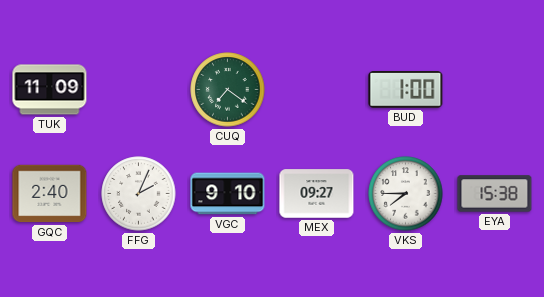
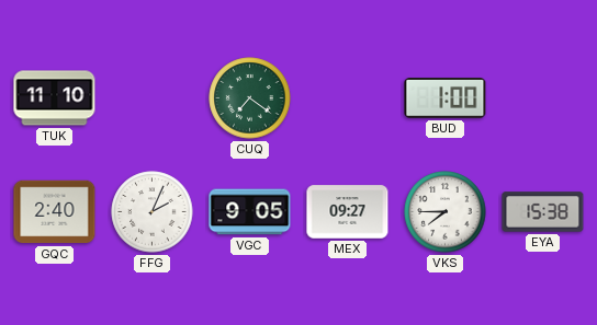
TUK: 11:09 -> 11:10 (55, 98)
VGC: 9:10 -> 9:05 (250, 212)
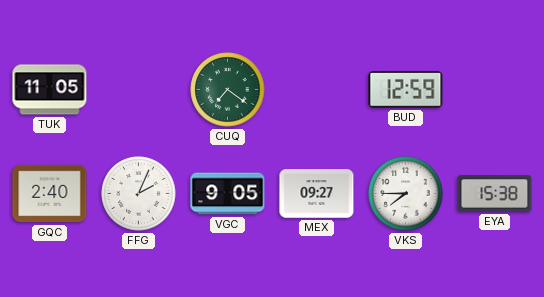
TUK: 11:10 -> 11:05 (50, 90)
BUD: 1:00 -> 12:59 (406, 90)
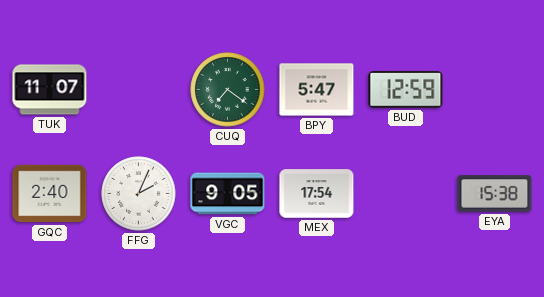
TUK: 11:05 -> 11:07 (50, 90)
BPY: none -> 5:47 (317, 90)
MEX: 09:27 -> 17:54 (317, 194)
VKS: 7:45 -> none (406, 194)
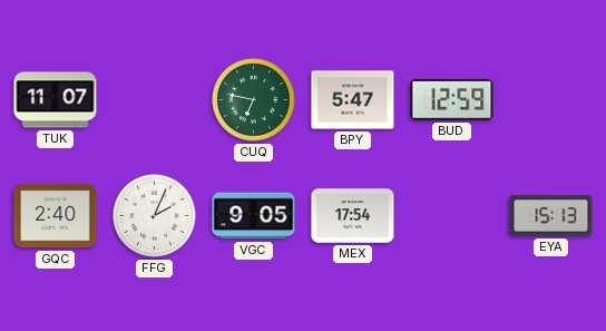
CUQ: 7:21 -> 6:47 (254, 100)
EYA: 15:38 -> 15:13 (551, 216)
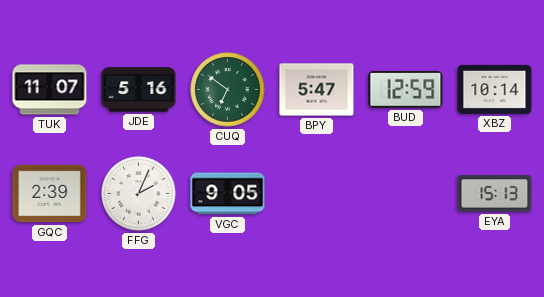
JDE: none -> 5:16 (139, 90)
CUQ: 6:47 -> 6:51 (228, 90)
XBZ: none -> 10:14 (495, 89)
GQC: 2:40 -> 2:39 (50, 194)
MEX: 17:54 -> none (353, 216)
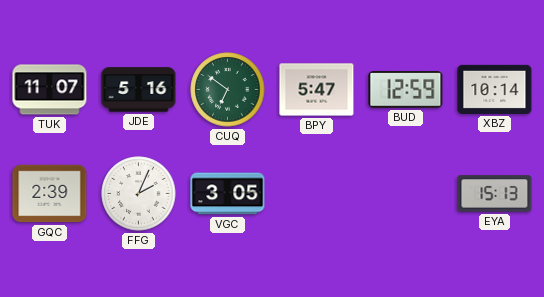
VGC: 9:05 -> 3:05 (228, 194)
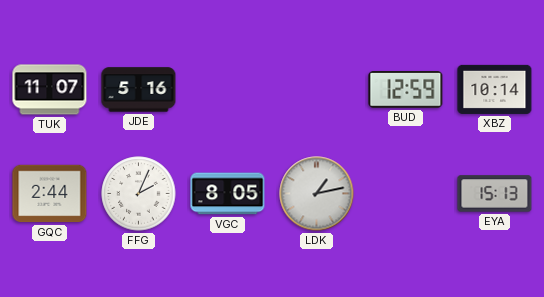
CUQ: 6:51 -> none (228, 90)
BPY: 5:47 -> none (317, 90)
GQC: 2:39 -> 2:44 (50, 194)
VGC: 3:05 -> 8:05 (228, 194)
LDK: none -> 1:13 (317, 194)
